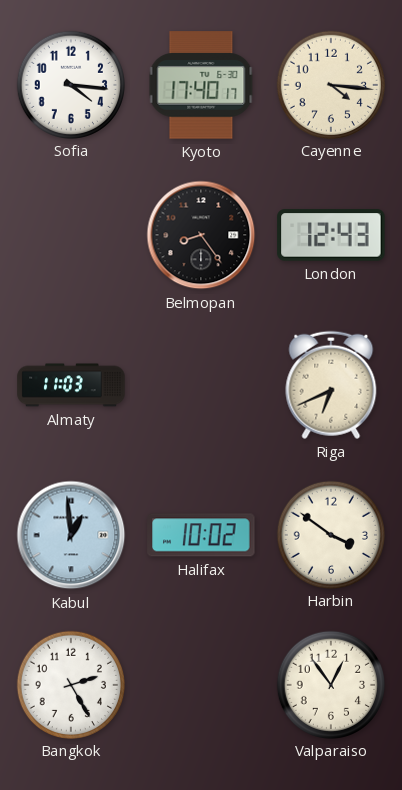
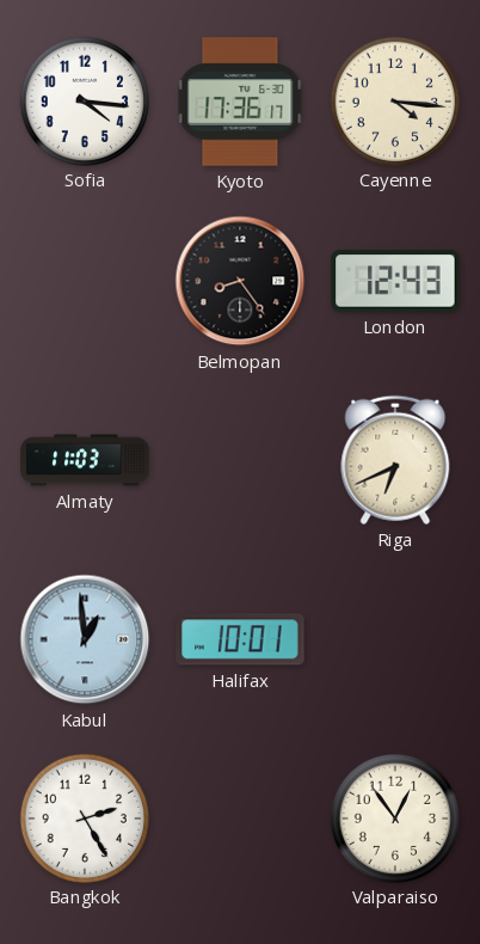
Kyoto: 17:40 -> 17:36 (240, 102)
Halifax: 10:02 -> 10:01 (240, 639)
Harbin: 3:51 -> none (330, 534)
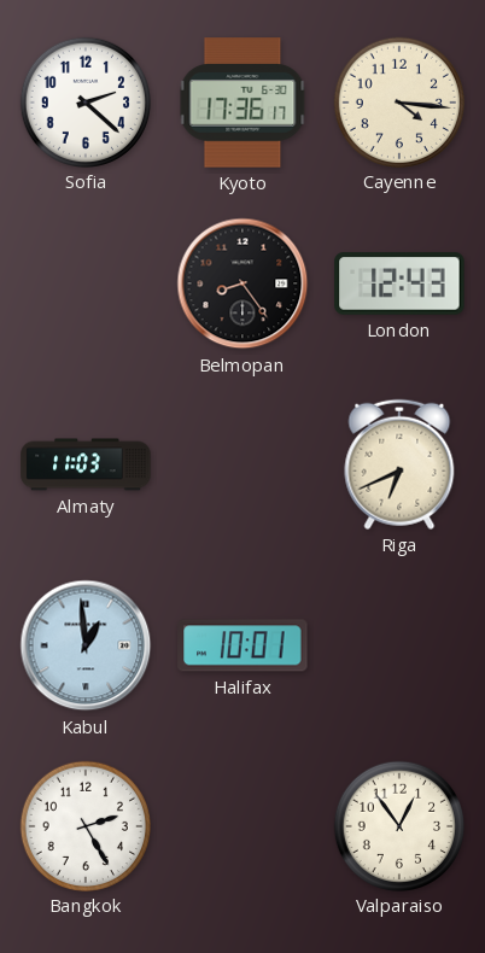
Sofia: 4:16 -> 2:22 (84, 101)
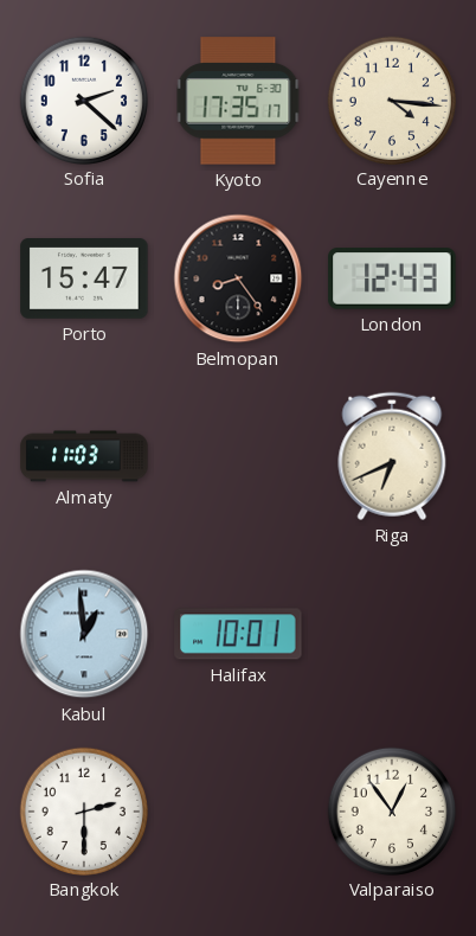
Kyoto: 17:36 -> 17:35 (238, 101)
Porto: none -> 15:47 (84, 280)
Bangkok: 2:25 -> 2:30 (83, 810)
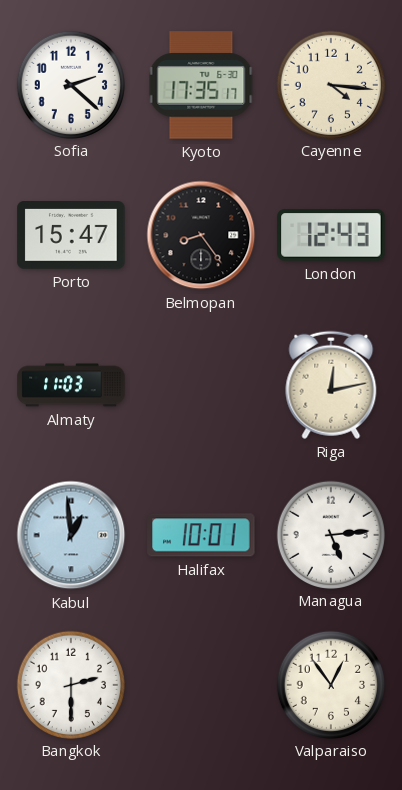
Riga: 6:41 -> 12:13 (331, 385)
Managua: none -> 5:14 (330, 534)
